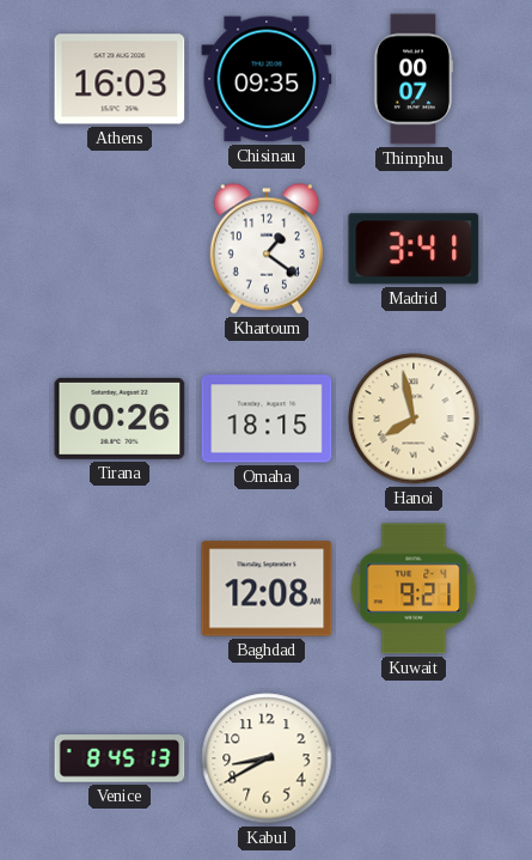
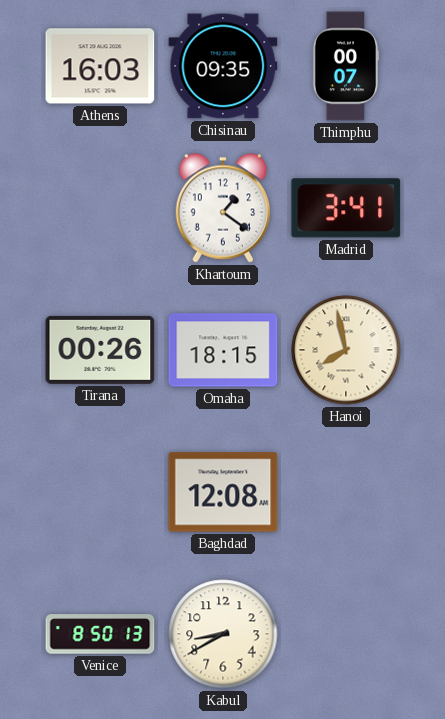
Kuwait: 9:21 -> none (414, 588)
Venice: 8:45 -> 8:50 (100, 634)
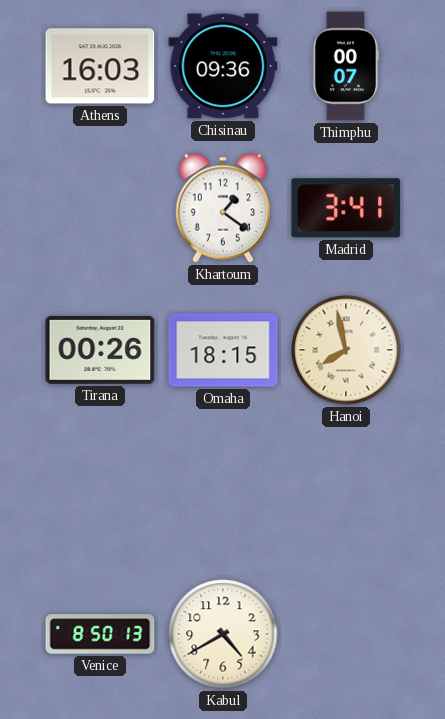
Chisinau: 09:35 -> 09:36 (223, 66)
Baghdad: 12:08 -> none (223, 492)
Kabul: 8:40 -> 4:40 (223, 634)
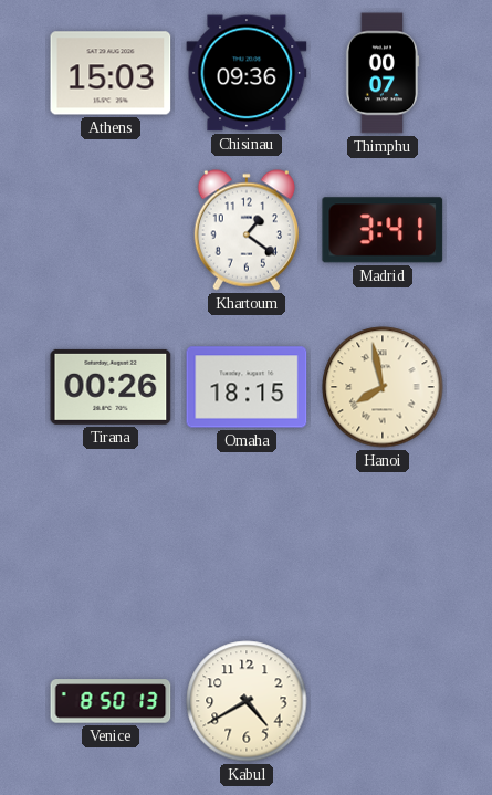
Athens: 16:03 -> 15:03 (111, 73)
